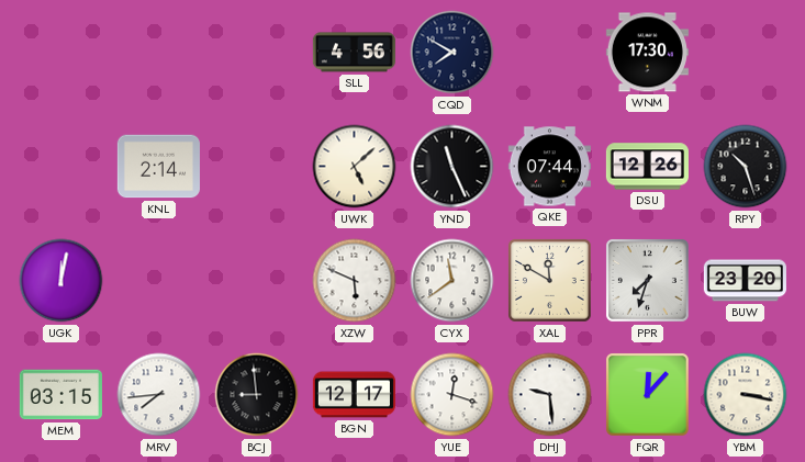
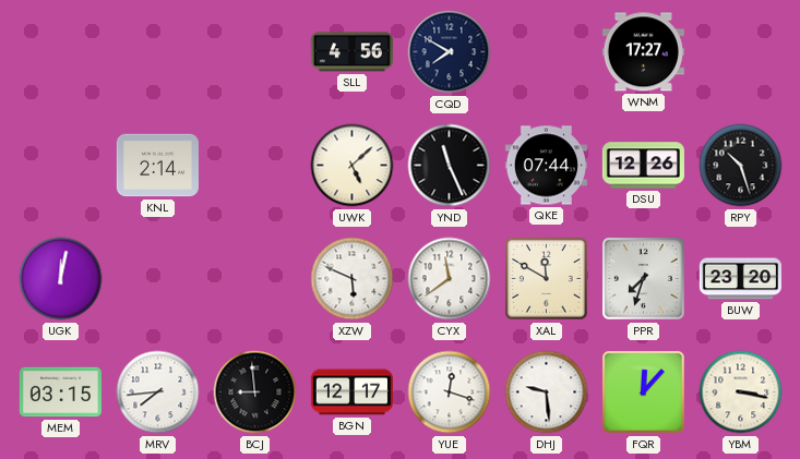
WNM: 17:30 -> 17:27 (643, 52)
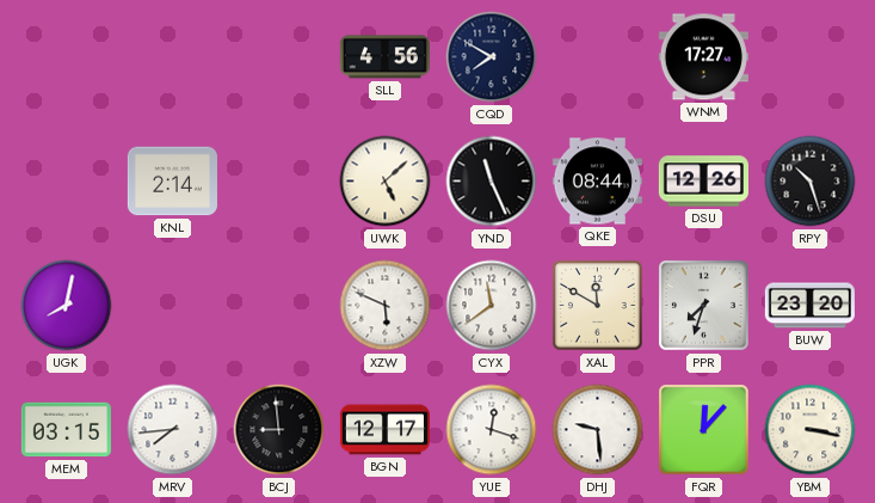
QKE: 07:44 -> 08:44 (597, 182)
UGK: 12:02 -> 8:02 (67, 306)
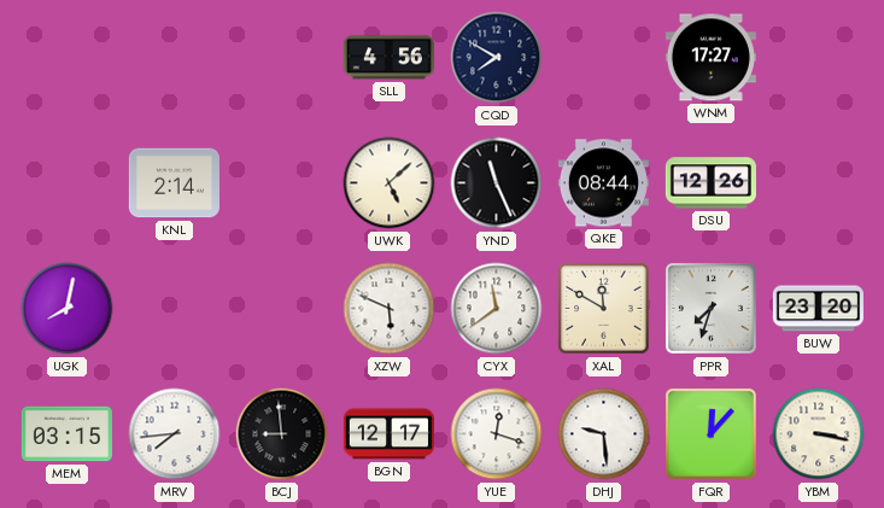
RPY: 10:27 -> none (811, 182)
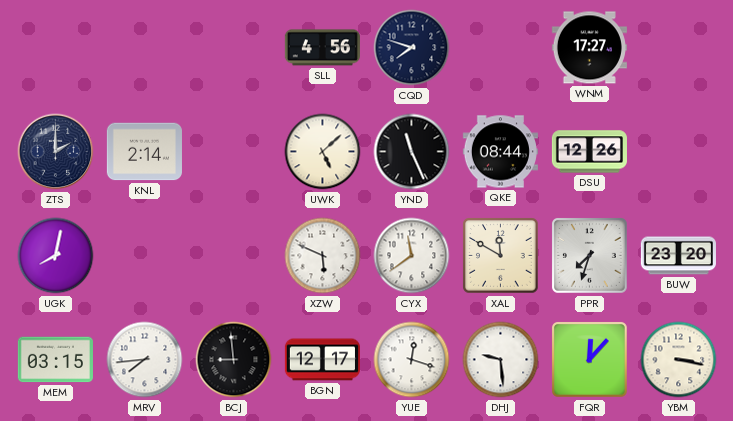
CQD: 7:50 -> 7:48 (412, 48)
ZTS: none -> 2:00 (56, 152)
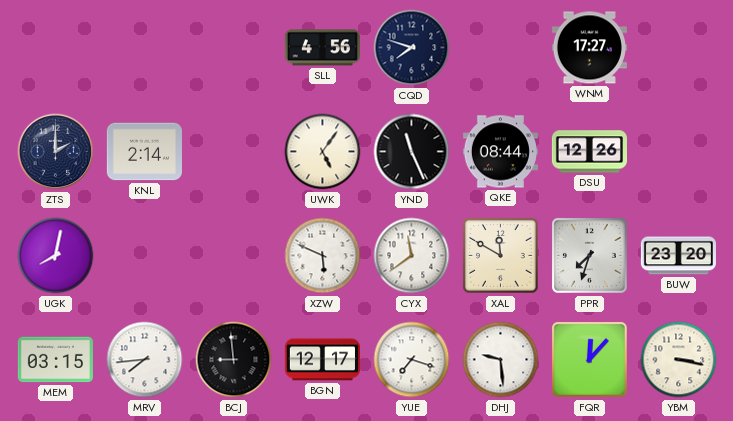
UWK: 5:08 -> 5:06 (323, 152)
YUE: 12:18 -> 7:18 (412, 360)
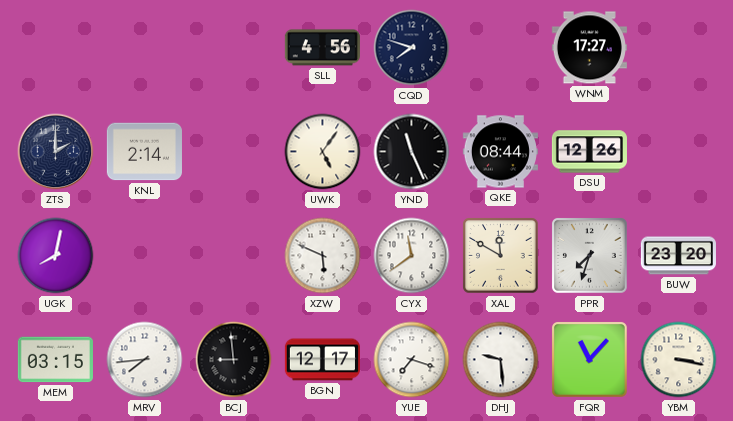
FQR: 12:07 -> 11:07 (589, 359)
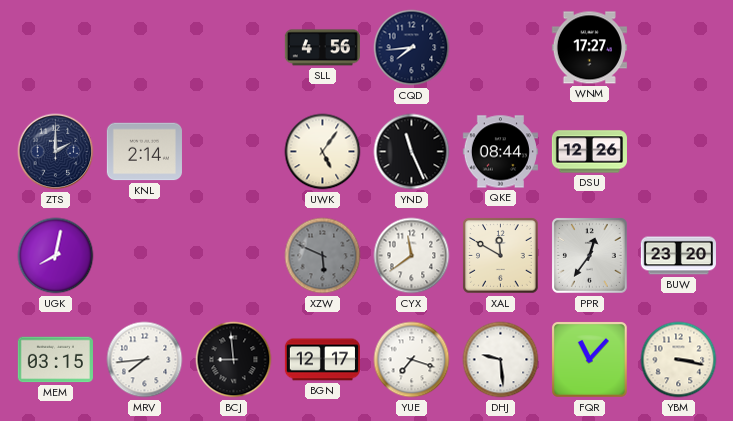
CQD: 7:48 -> 7:44 (412, 48)
XZW dial: white -> grey (323, 256)
PPR: 7:33 -> 12:36 (589, 255)
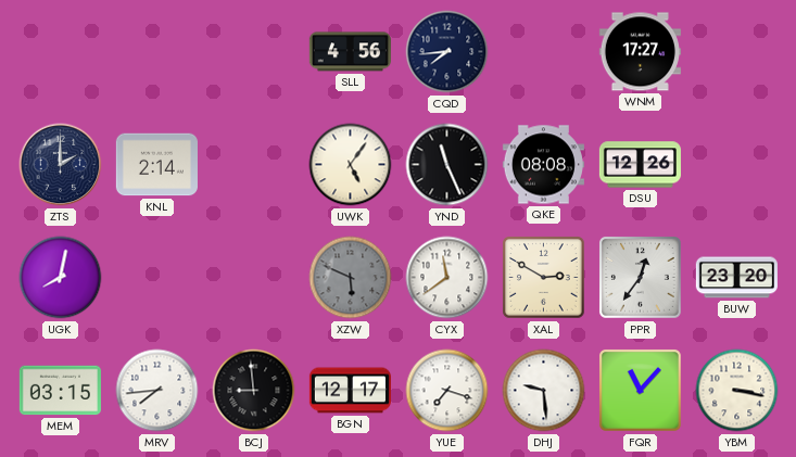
QKE: 08:44 -> 08:08 (543, 165)
XAL: 11:50 -> 2:50 (544, 278)
